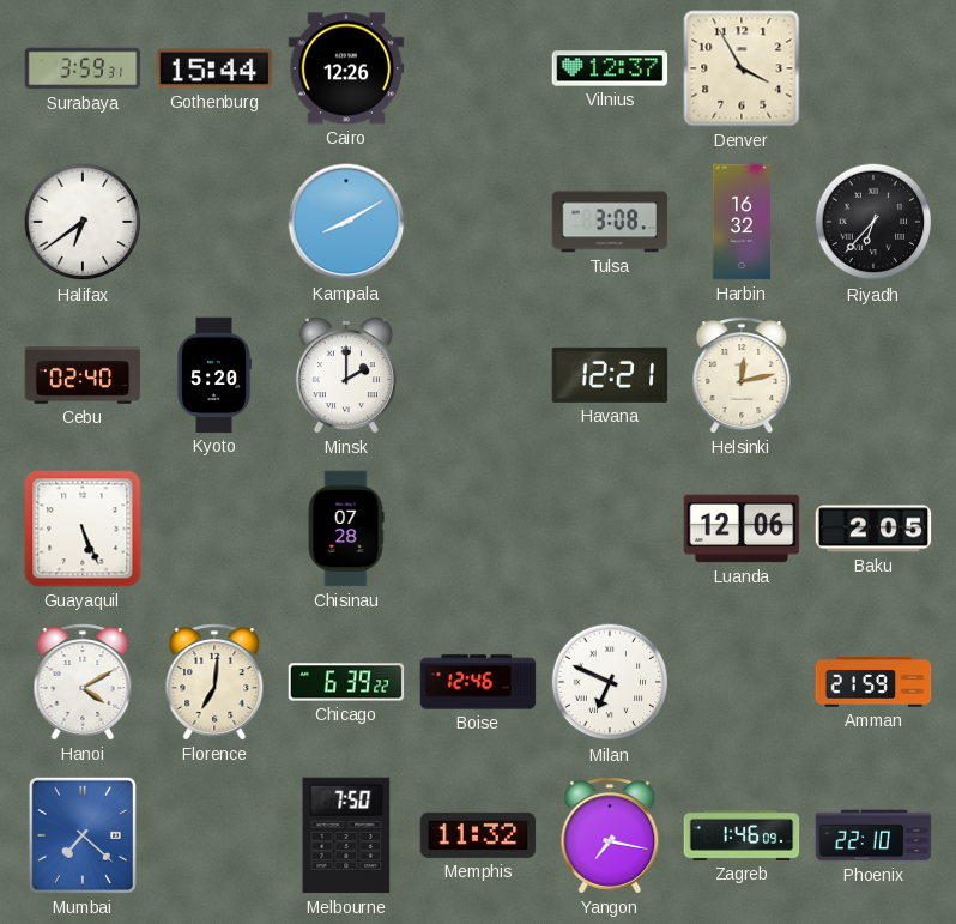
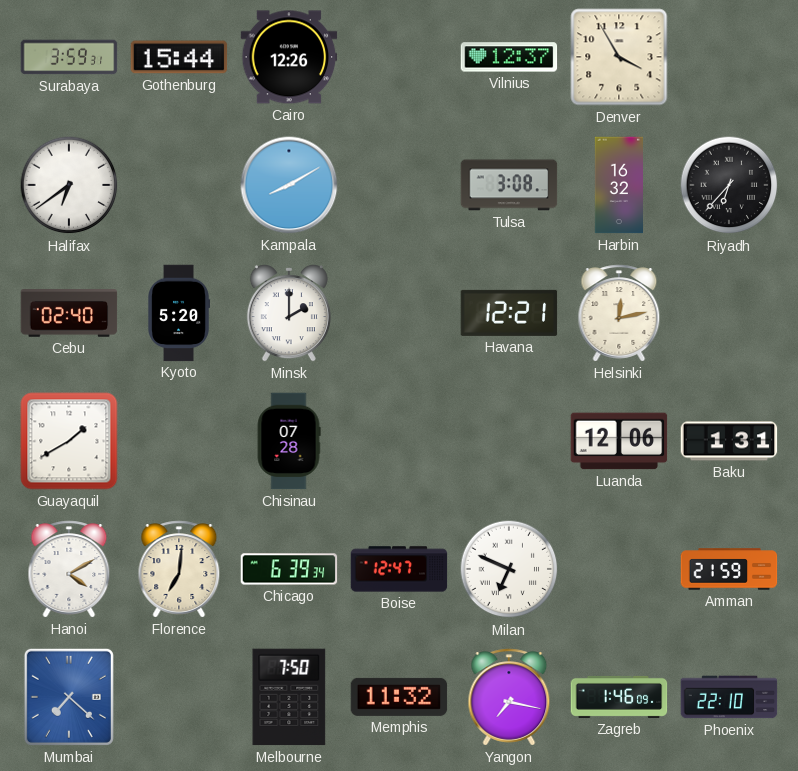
Guayaquil: 5:26 -> 1:40 (69, 441)
Baku: 2:05 -> 1:31 (729, 441)
Chicago: 6:39:22 -> 6:39:34 (289, 569)
Boise: 12:46 -> 12:47 (399, 569)
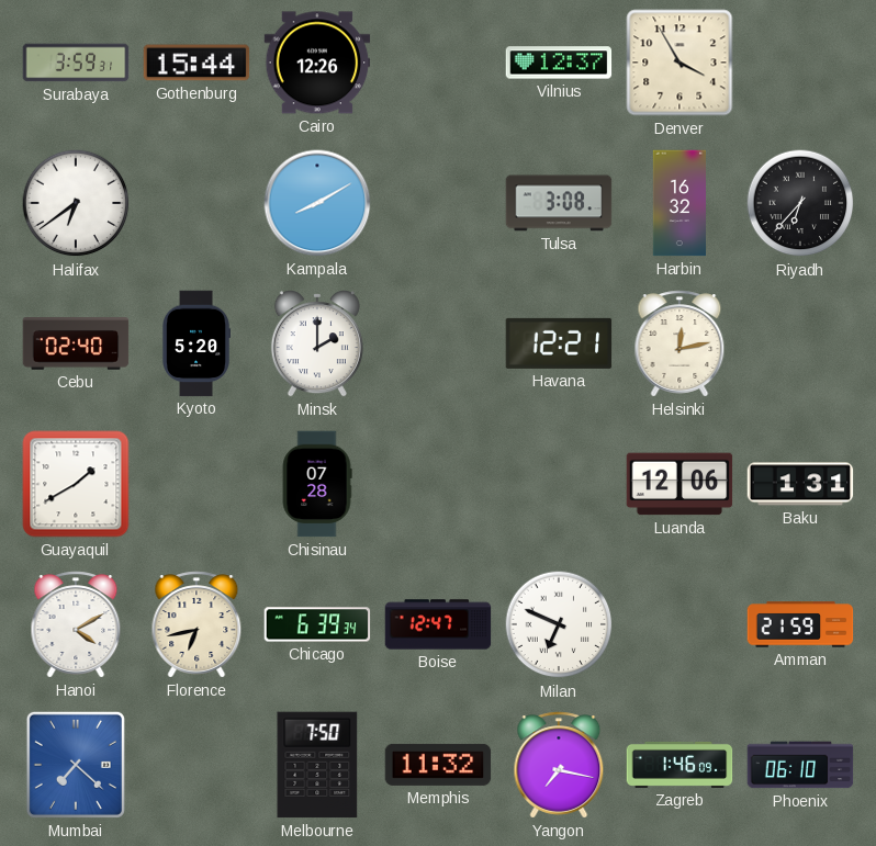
Florence: 7:01 -> 6:43 (196, 624)
Phoenix: 22:10 -> 06:10 (800, 765)
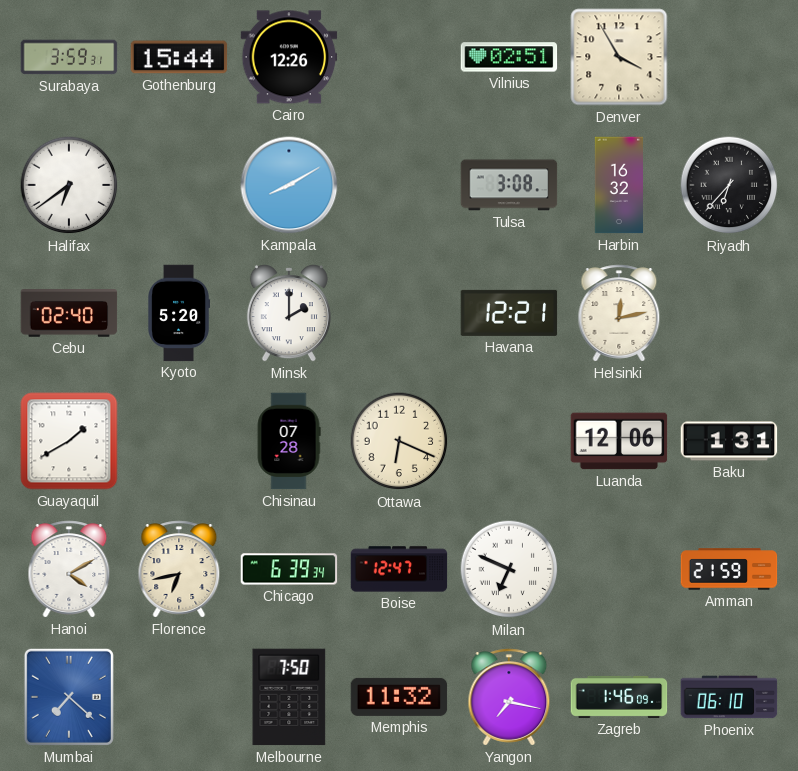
Vilnius: 12:37 -> 02:51 (509, 57)
Ottawa: none -> 6:19 (399, 441)
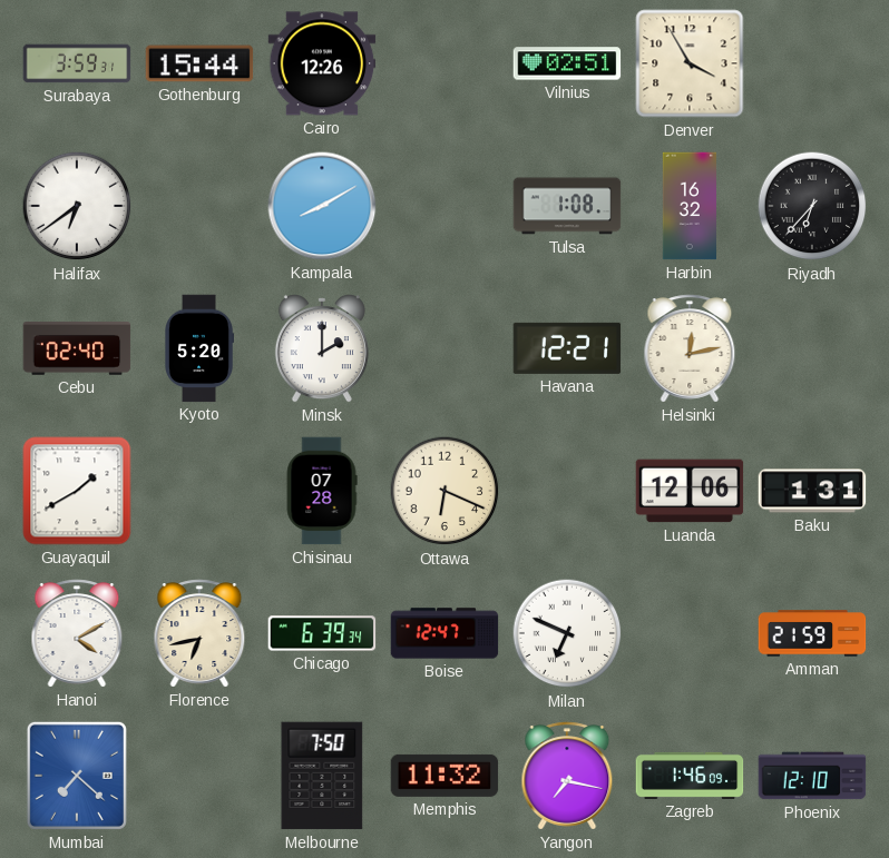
Tulsa: 3:08 -> 1:08 (567, 206)
Phoenix: 06:10 -> 12:10 (812, 776)
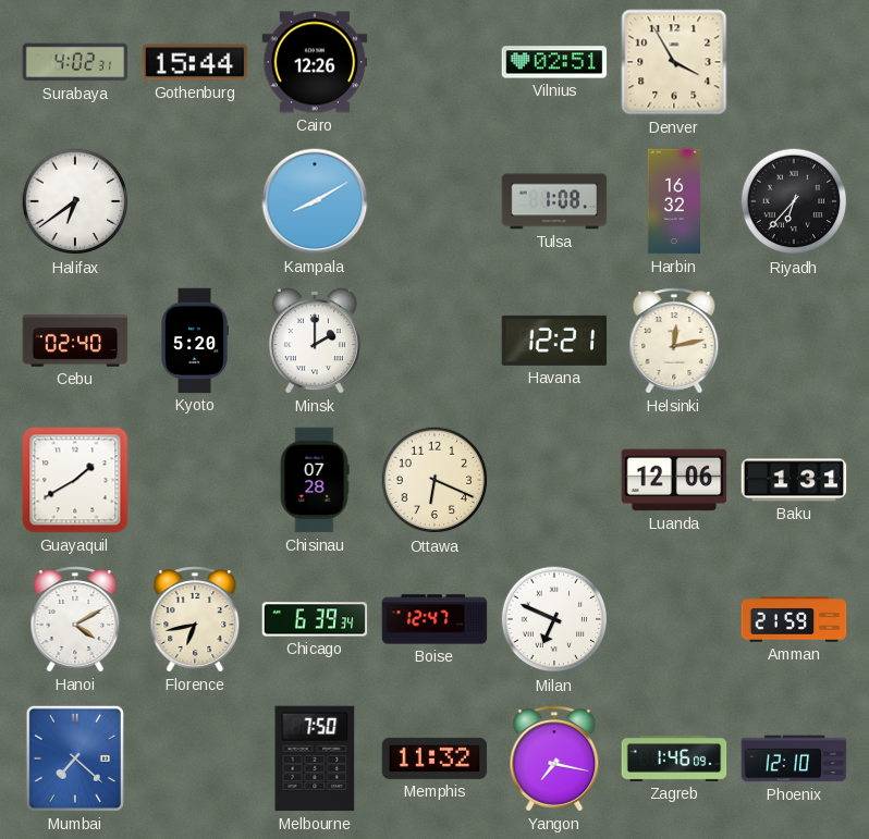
Surabaya: 3:59 -> 4:02 (75, 62)
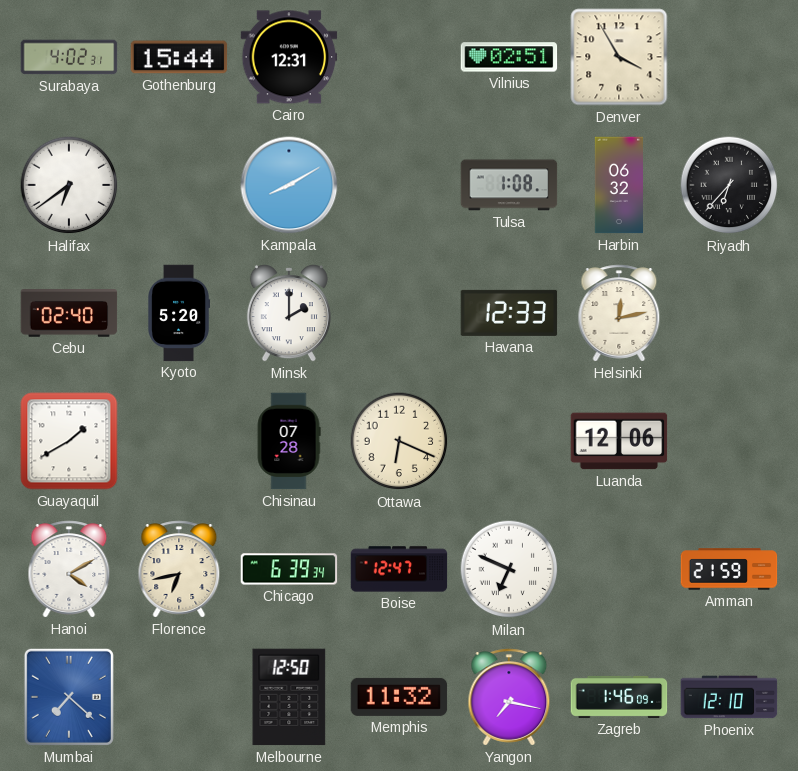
Cairo: 12:26 -> 12:31 (289, 57)
Harbin: 16:32 -> 06:32 (618, 185)
Havana: 12:21 -> 12:33 (509, 313)
Baku: 1:31 -> none (794, 480)
Melbourne: 7:50 -> 12:50 (289, 697)
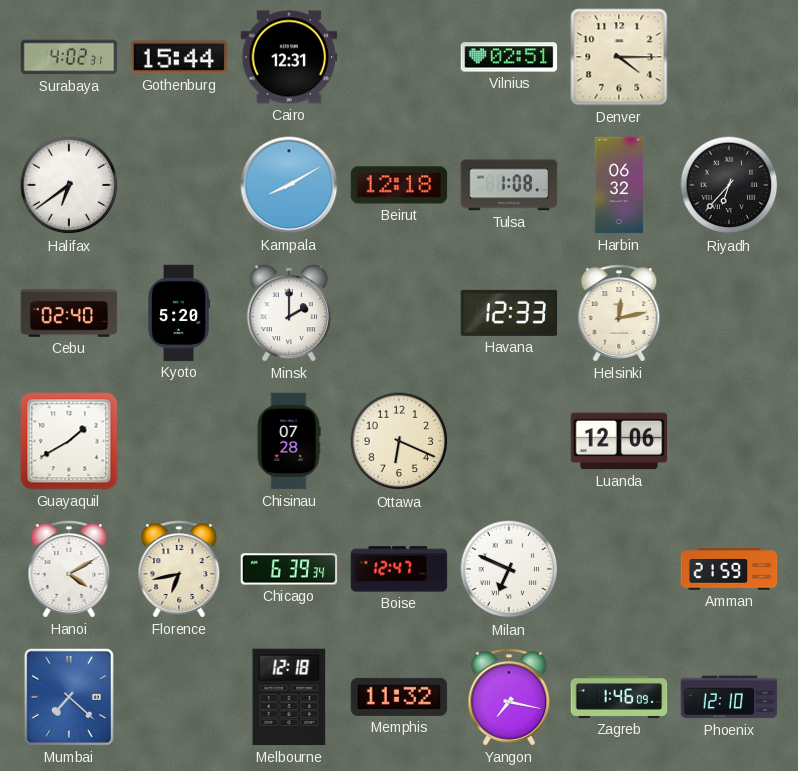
Denver: 3:55 -> 4:15 (619, 57)
Beirut: none -> 12:18 (399, 185)
Melbourne: 12:50 -> 12:18 (289, 697)
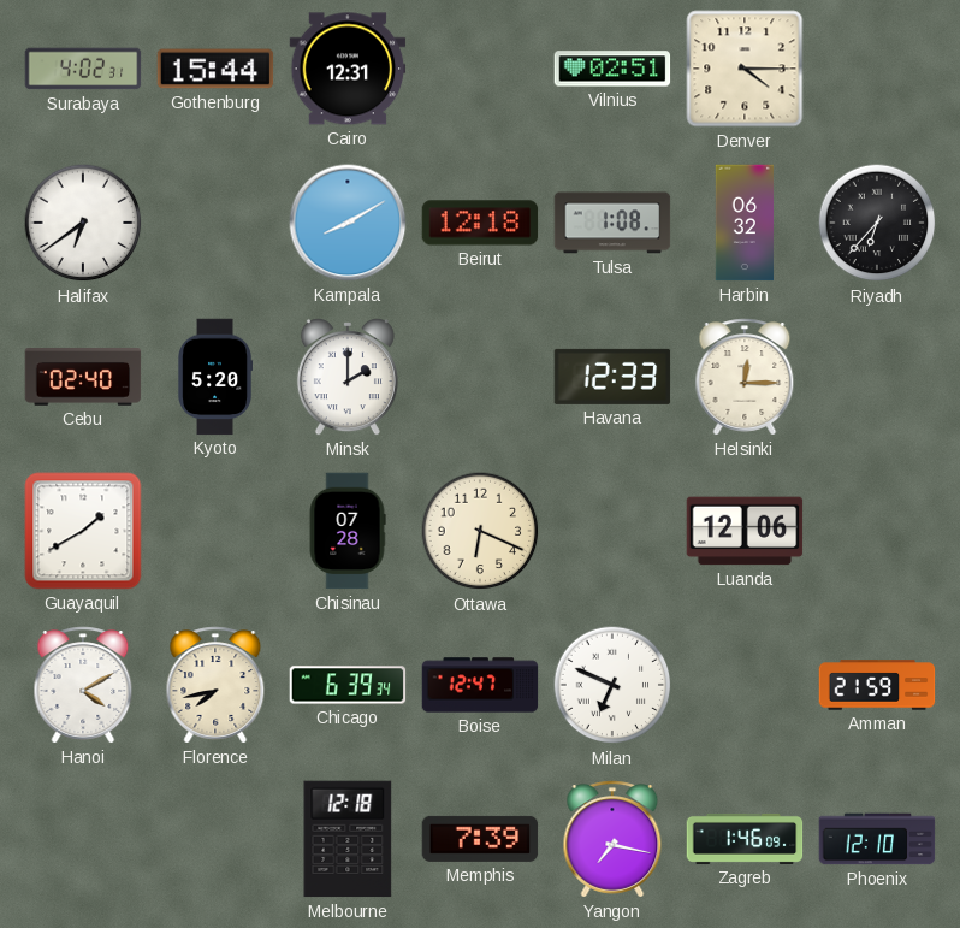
Helsinki: 12:13 -> 12:15 (745, 377)
Florence: 6:43 -> 7:43 (215, 685)
Mumbai: 7:22 -> none (69, 697)
Memphis: 11:32 -> 7:39 (480, 839)
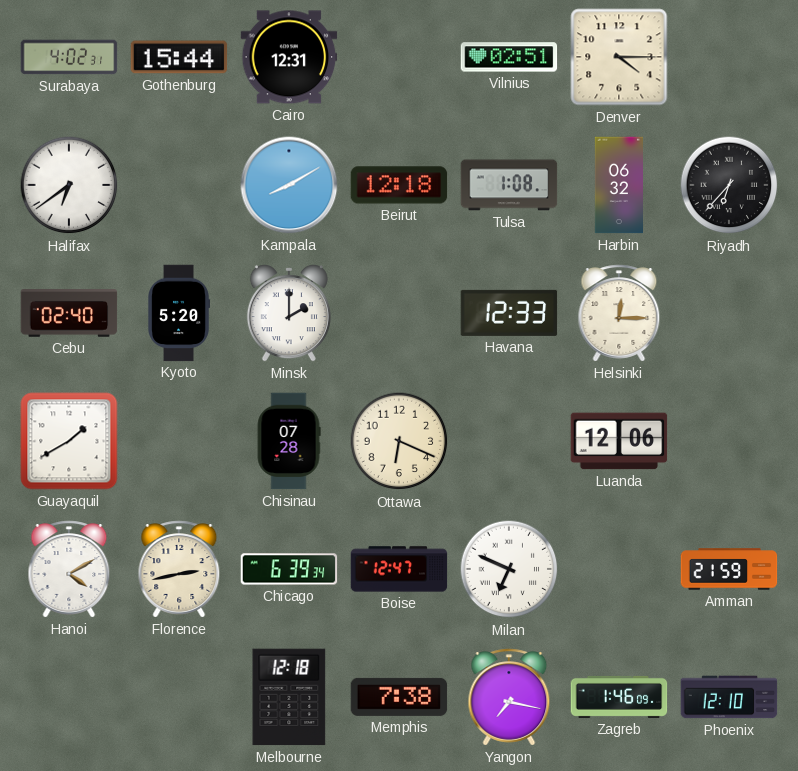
Florence: 7:43 -> 2:43 (179, 569)
Memphis: 7:39 -> 7:38 (399, 697)
